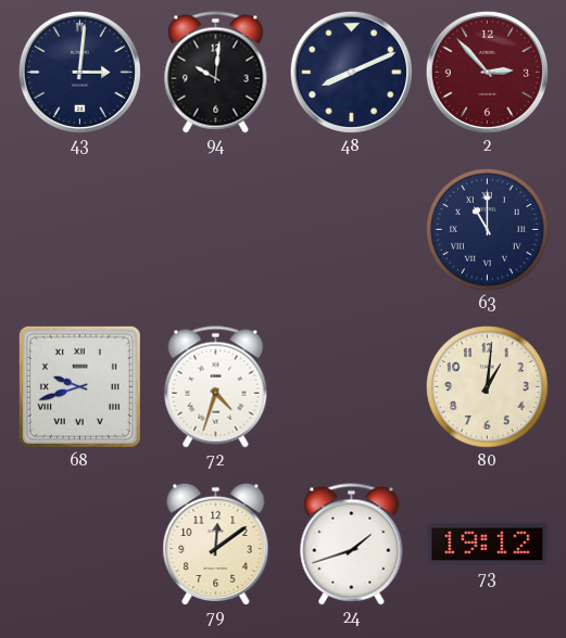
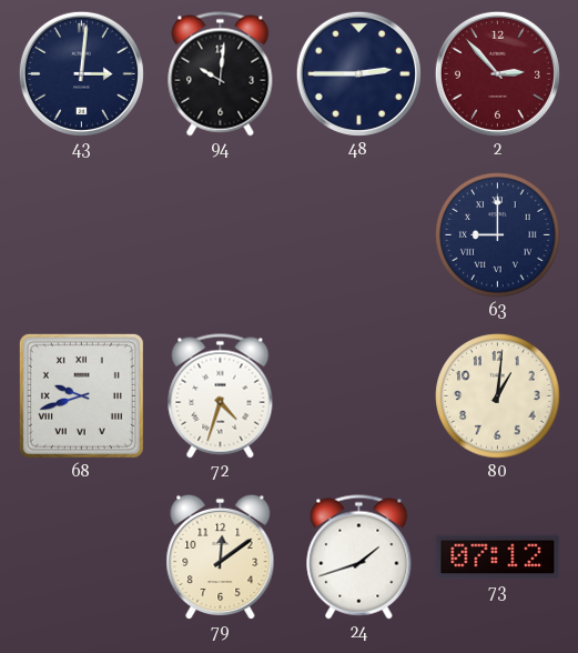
48: 8:11 -> 2:45 (358, 73)
63: 11:00 -> 9:00 (498, 235)
73: 19:12 -> 07:12 (498, 557)
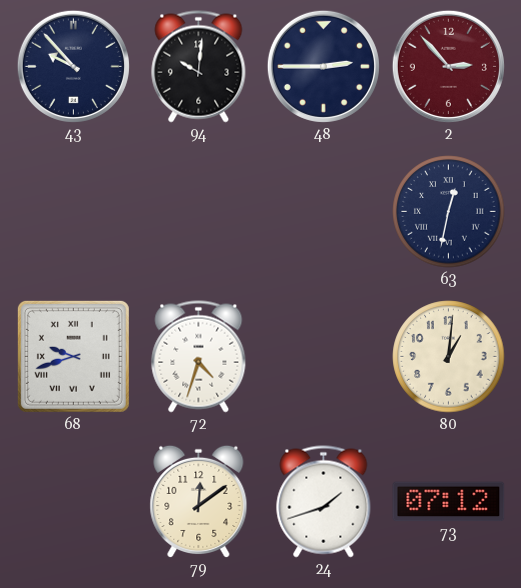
43: 3:01 -> 9:53 (73, 66)
63: 9:00 -> 12:32 (449, 212)
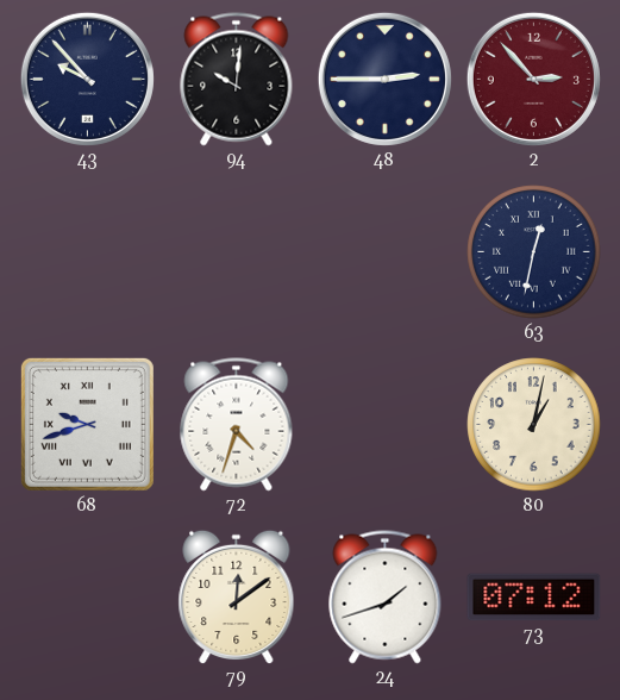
80: 1:01 -> 1:02 (534, 425)
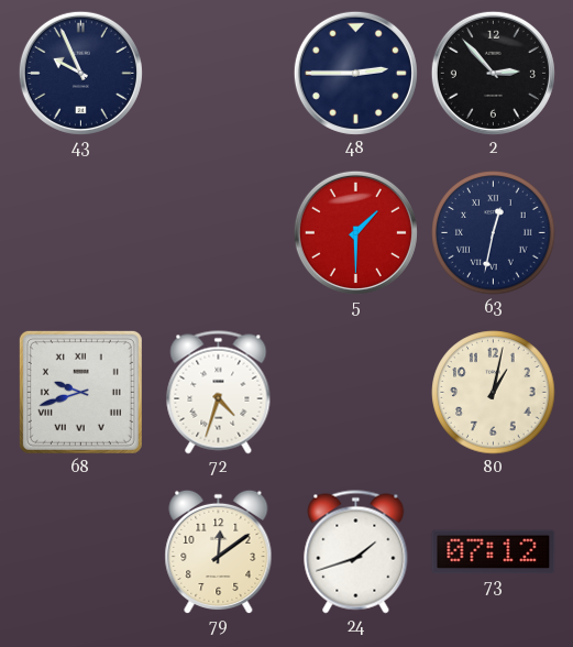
43: 9:53 -> 9:56 (80, 73)
94: 10:01 -> none (237, 80)
2 dial: burgundy -> black (493, 73)
5: none -> 1:30 (355, 232)
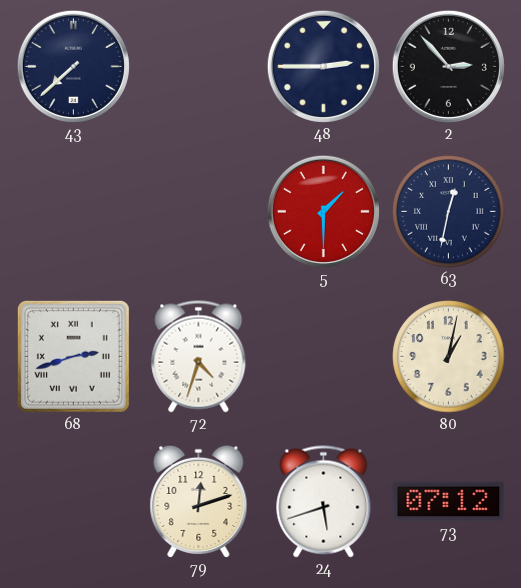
43: 9:56 -> 7:38 (73, 66)
68: 9:42 -> 2:42 (73, 356)
79: 12:09 -> 12:12 (199, 502)
24: 1:42 -> 5:42 (324, 502)
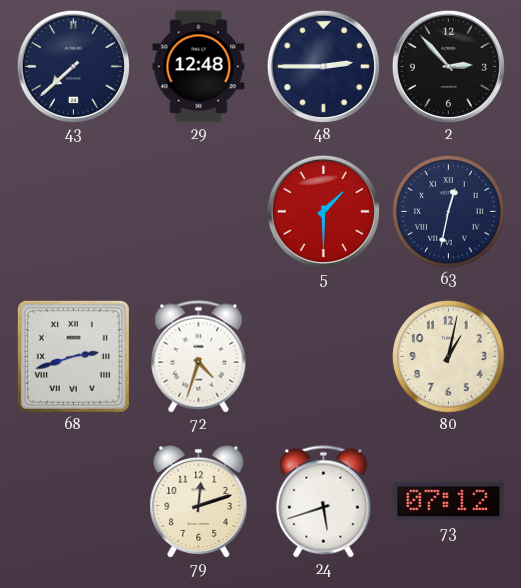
29: none -> 12:48 (199, 67)
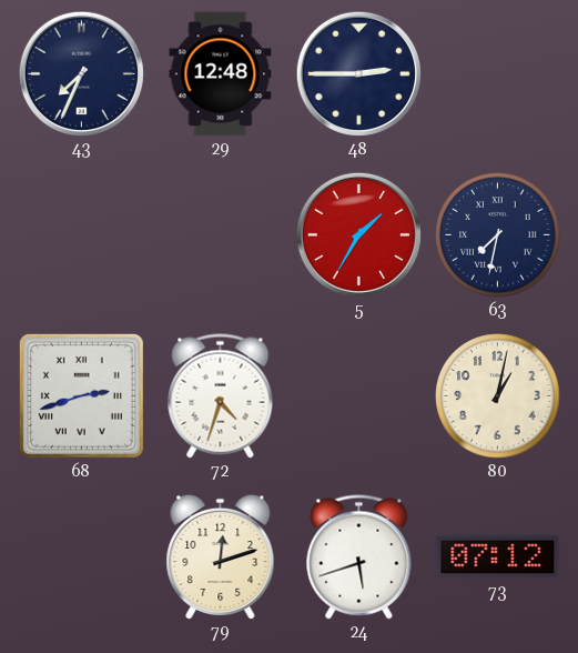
43: 7:38 -> 7:34 (81, 73)
2: 2:53 -> none (448, 66)
5: 1:30 -> 1:35 (358, 234)
63: 12:32 -> 7:32 (498, 235)
